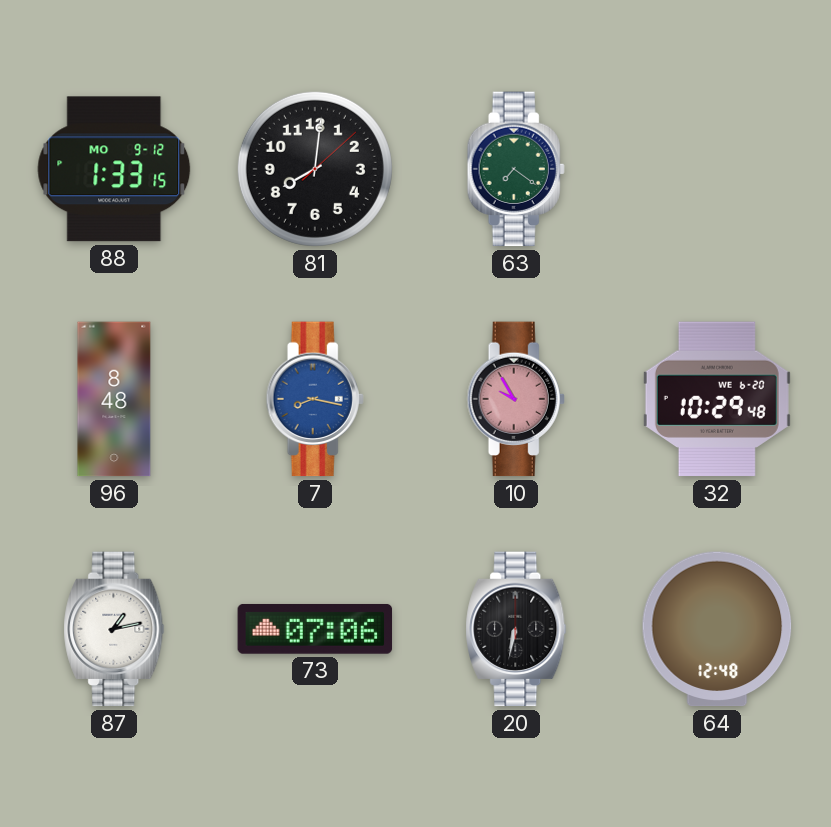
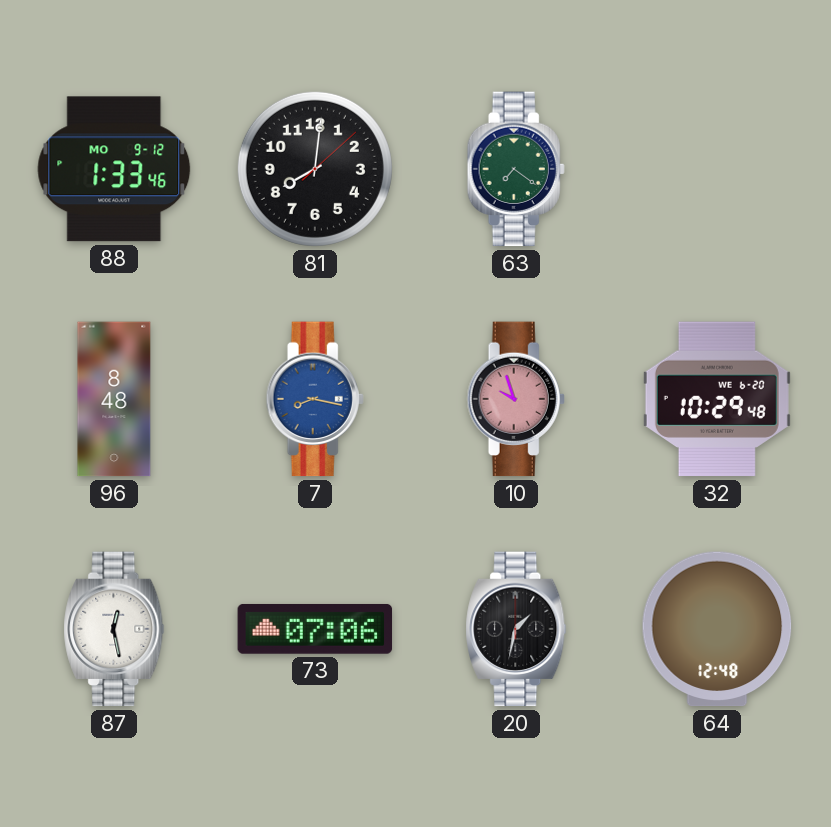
88: 1:33:15 -> 1:33:46 (114, 169)
10: 9:55 -> 9:57 (516, 399)
87: 1:13 -> 12:28 (114, 629)
20: 6:32 -> 1:32 (516, 629)
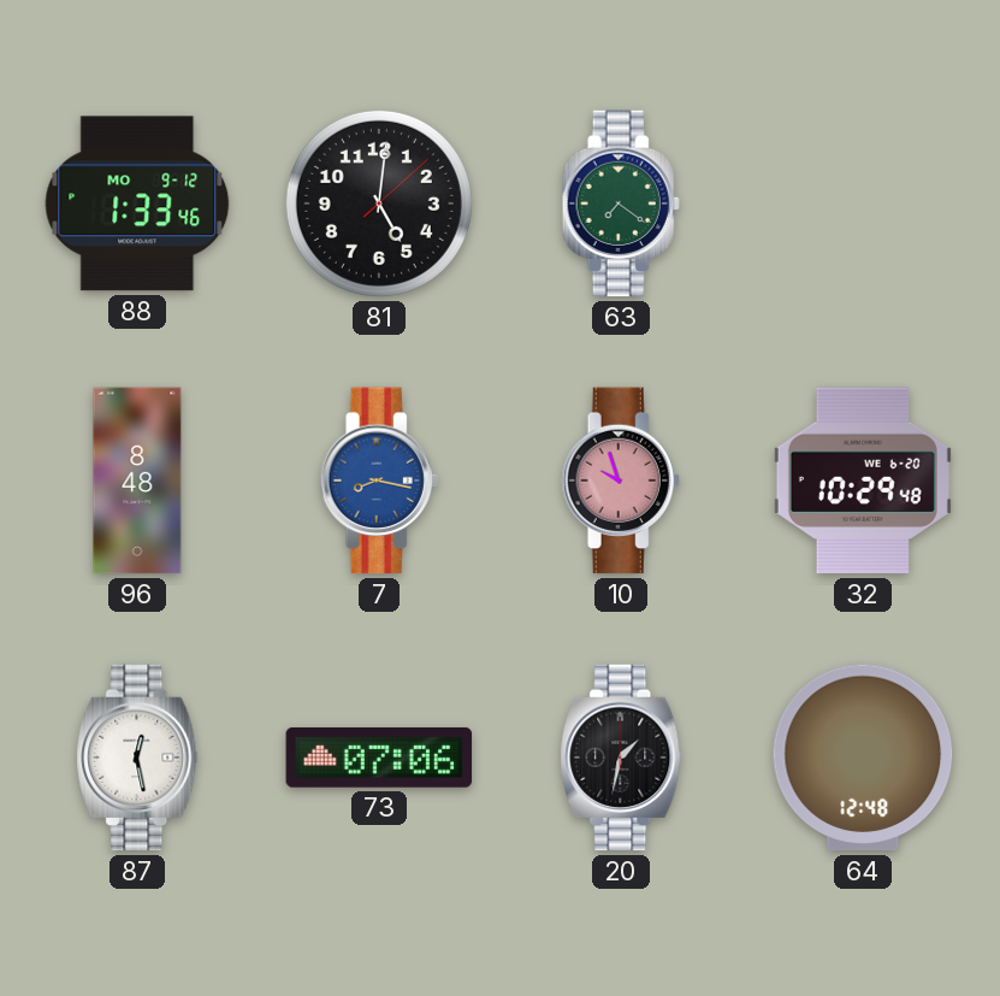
81: 8:01 -> 5:01 (379, 204)
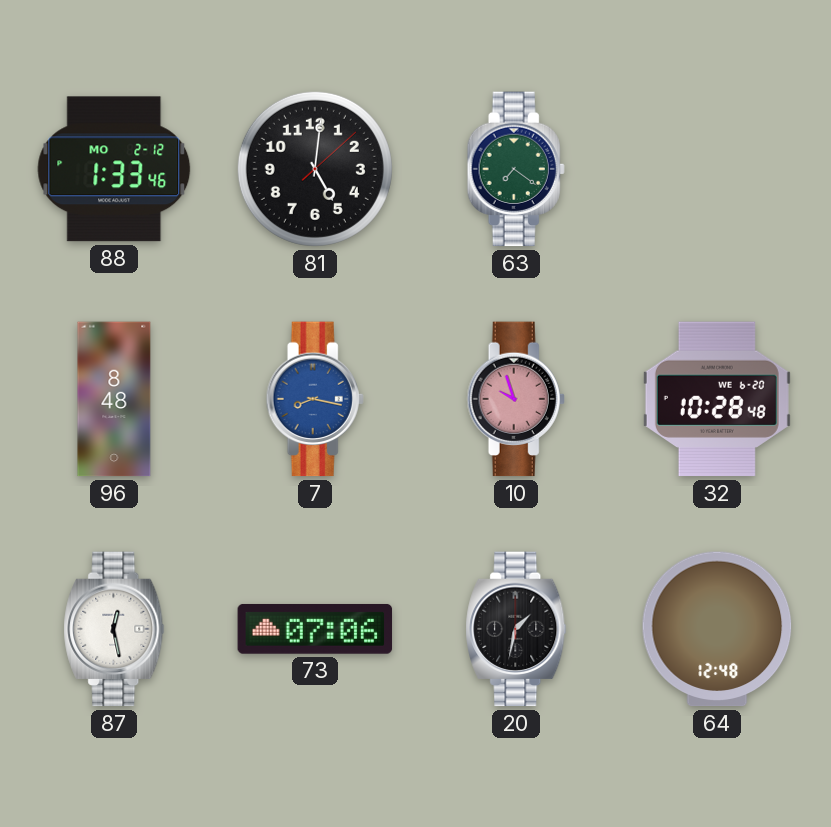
88 date: MO 9-12 -> MO 2-12 (114, 169)
32: 10:29 -> 10:28 (717, 399)
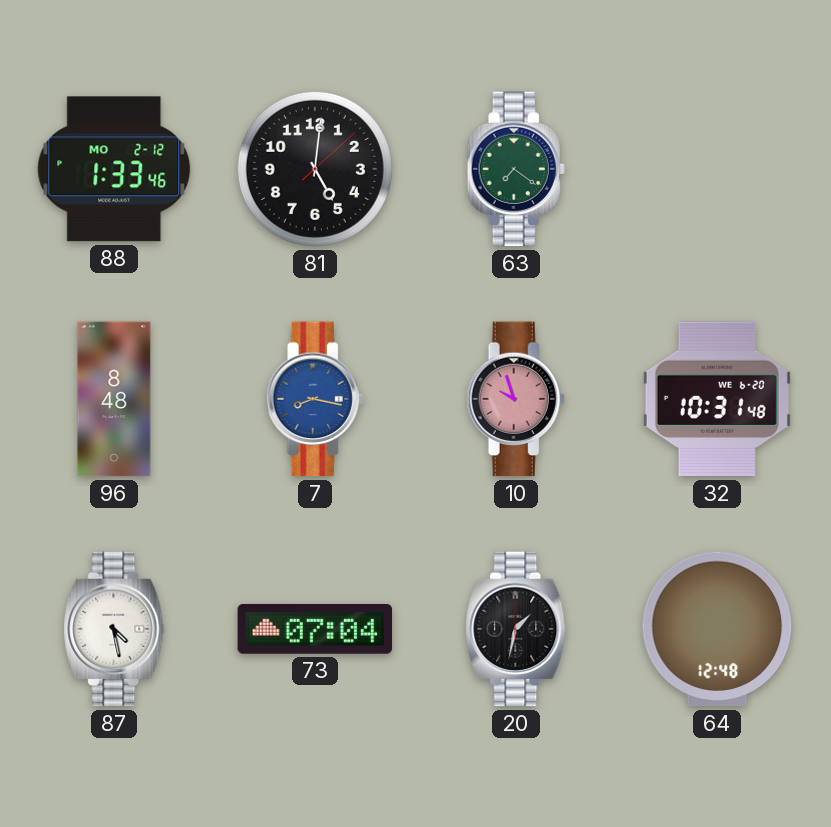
32: 10:28 -> 10:31 (717, 399)
87: 12:28 -> 4:28 (114, 629)
73: 07:06 -> 07:04 (315, 629)
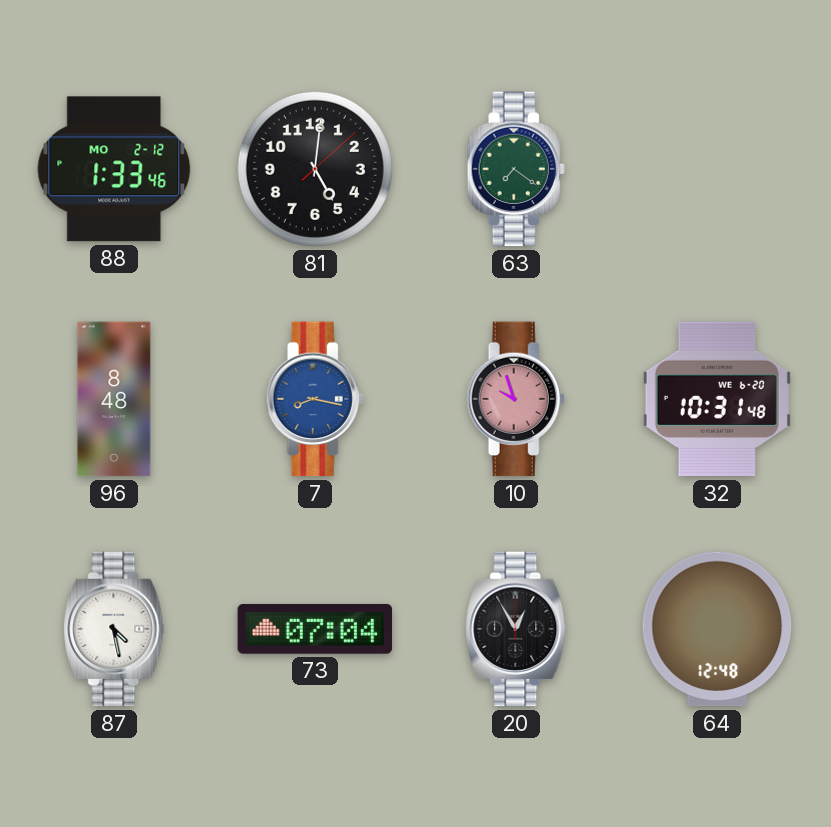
20: 1:32 -> 12:55 (516, 629)
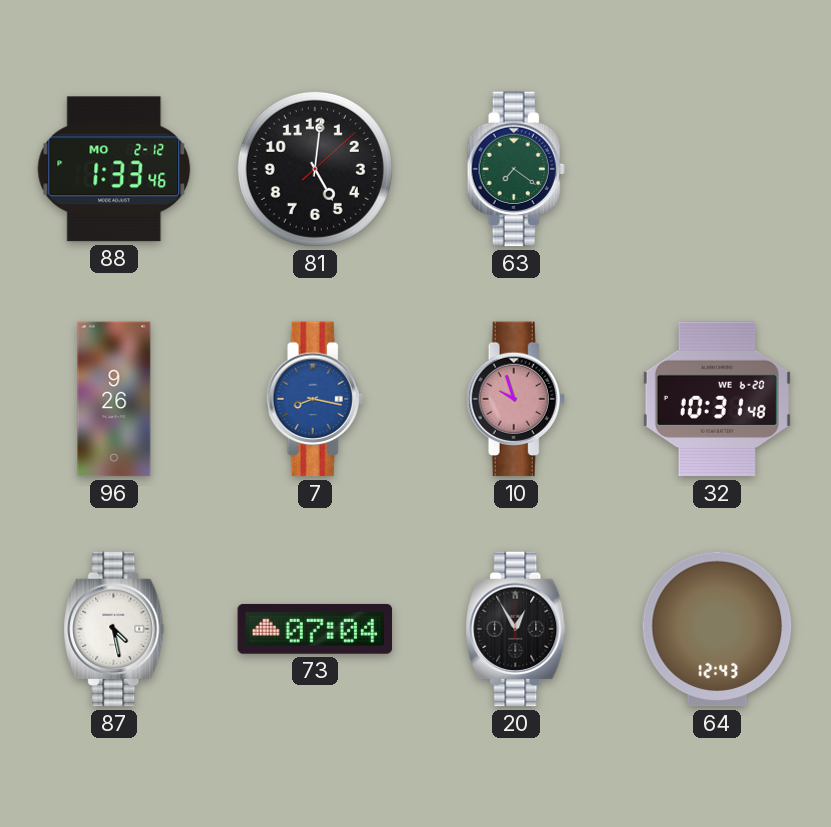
96: 8:48 -> 9:26 (114, 399)
64: 12:48 -> 12:43 (717, 629)
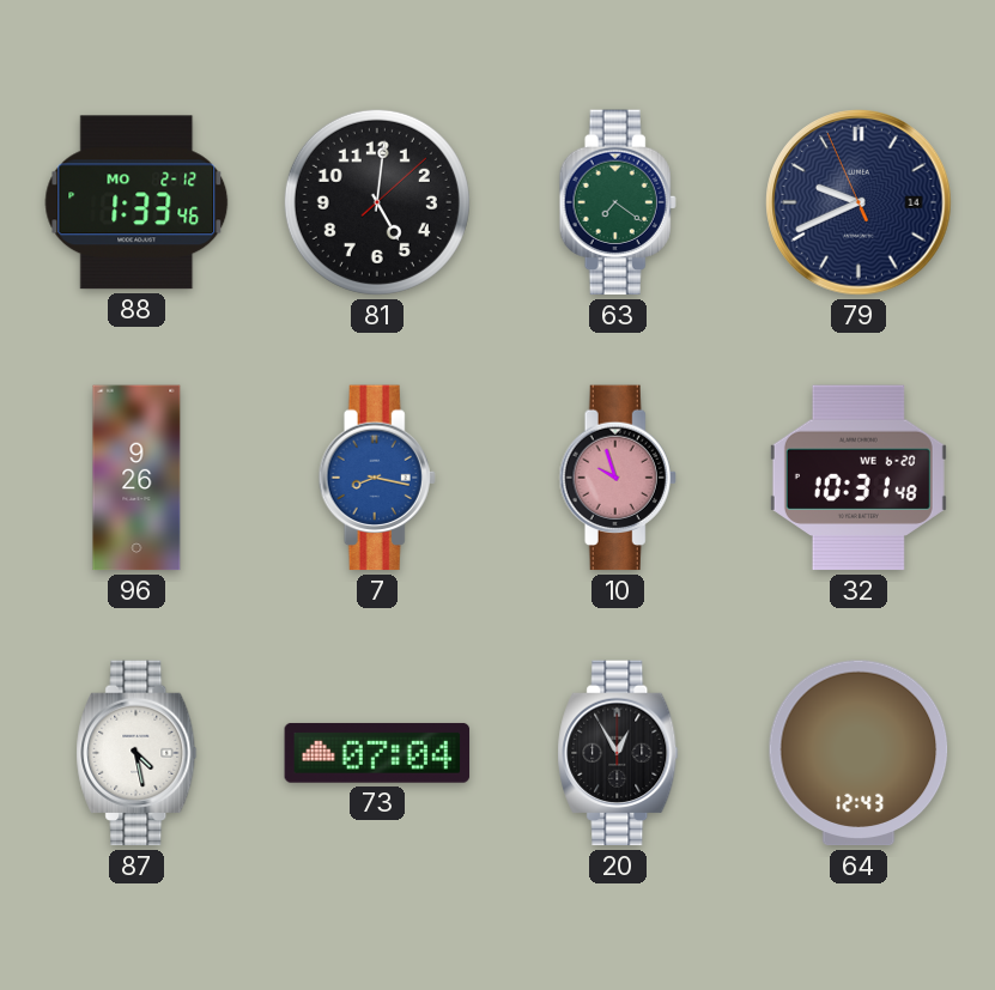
79: none -> 9:40 (859, 202)
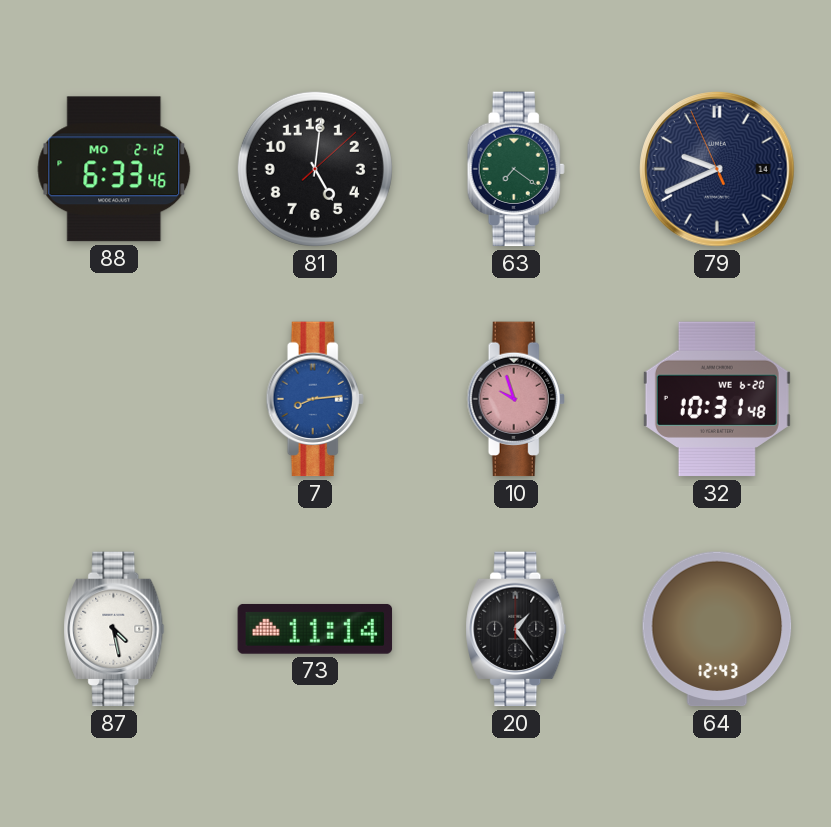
88: 1:33 -> 6:33 (114, 169)
96: 9:26 -> none (136, 478)
7: 8:17 -> 8:14 (315, 399)
73: 07:04 -> 11:14 (315, 629)
20: 12:55 -> 1:24 (516, 629)
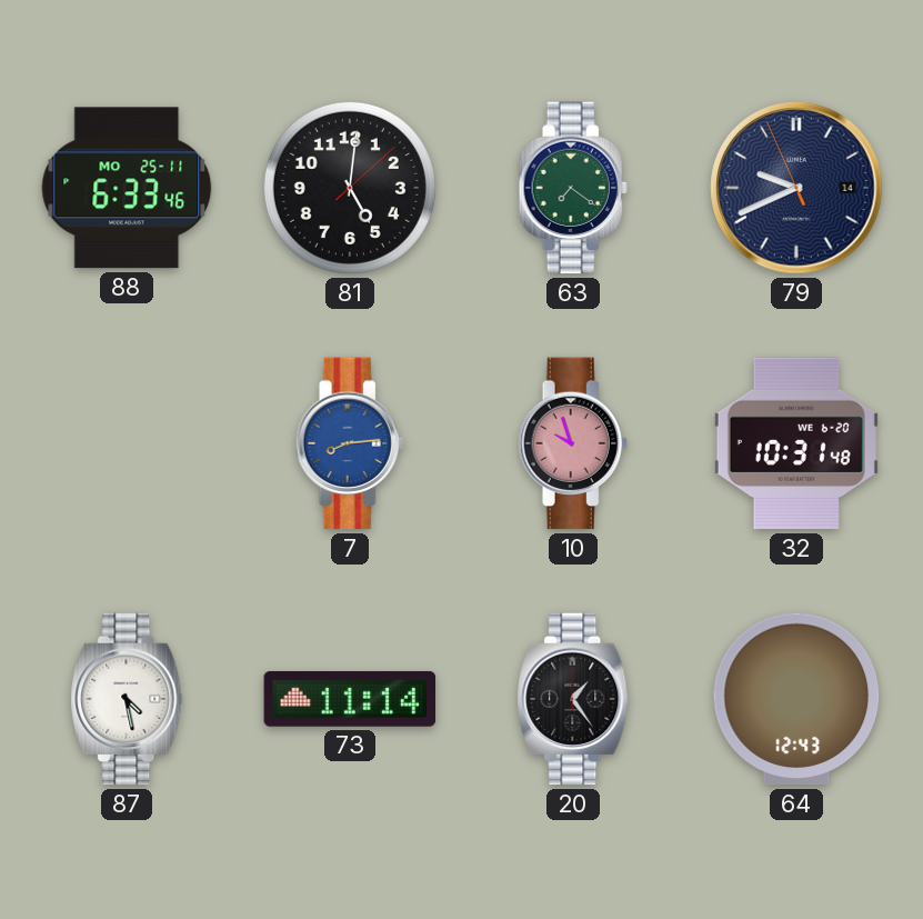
88 date: MO 2-12 -> MO 25-11 (127, 188)
